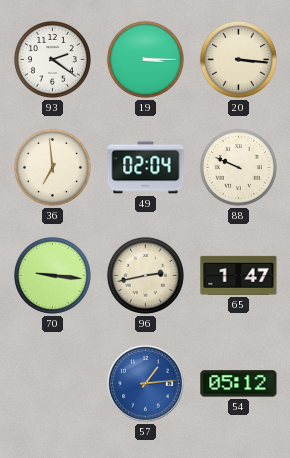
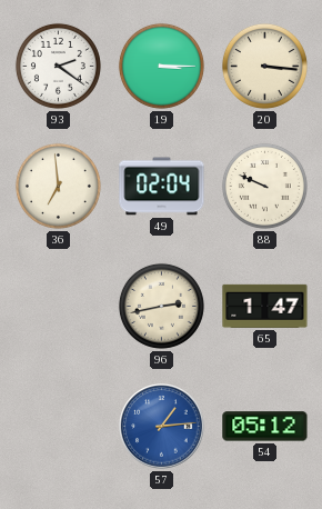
70: 9:16 -> none (52, 275)
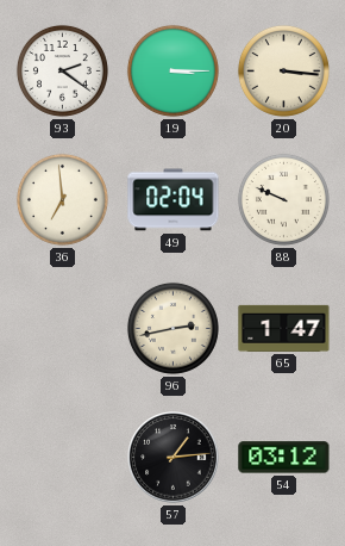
57 dial: blue -> black (174, 458)
54: 05:12 -> 03:12 (284, 458)
